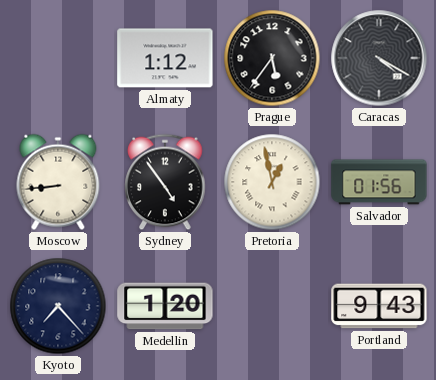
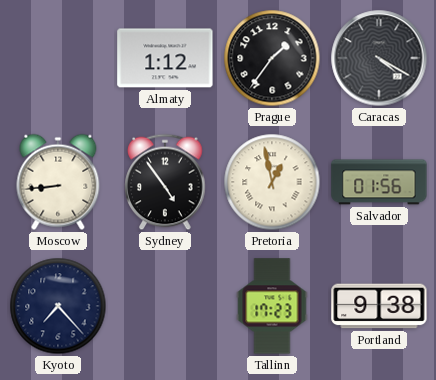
Prague: 5:36 -> 1:36 (272, 58)
Medellin: 1:20 -> none (165, 306)
Tallinn: none -> 17:23 (272, 306)
Portland: 9:43 -> 9:38 (379, 306)
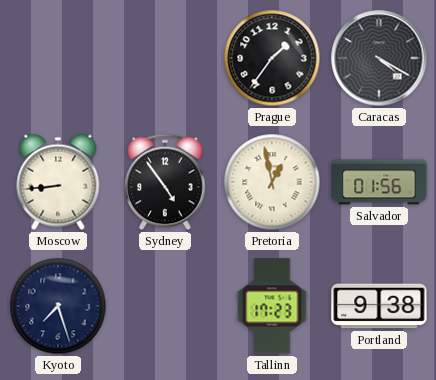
Almaty: 1:12 -> none (165, 58)
Kyoto: 7:23 -> 7:27 (58, 306)
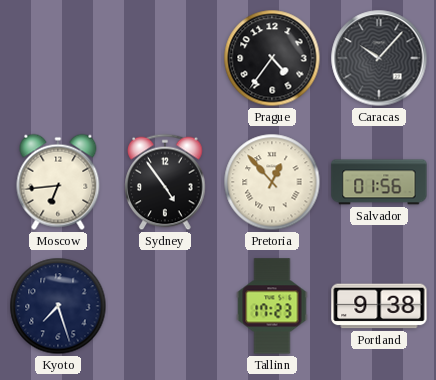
Prague: 1:36 -> 4:36 (272, 58)
Caracas: 4:20 -> 10:07 (379, 58)
Moscow: 8:44 -> 6:44 (58, 182)
Pretoria: 12:58 -> 12:53 (272, 182)
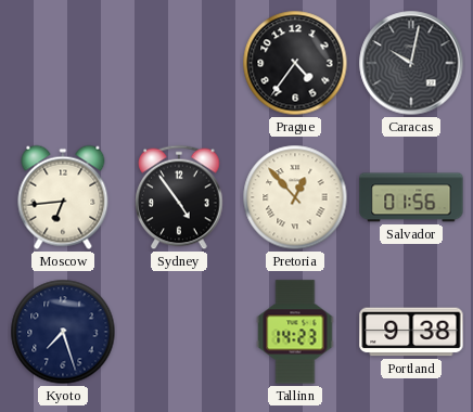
Caracas: 10:07 -> 10:02 (411, 63)
Tallinn: 17:23 -> 14:23 (295, 332)
